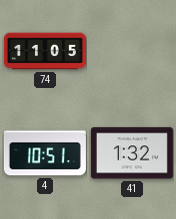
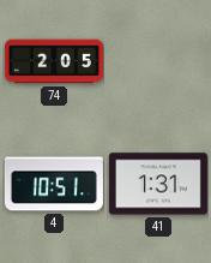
74: 11:05 -> 2:05 (54, 61)
41: 1:32 -> 1:31 (158, 184)
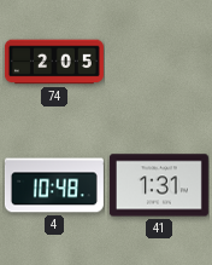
4: 10:51 -> 10:48 (54, 185)
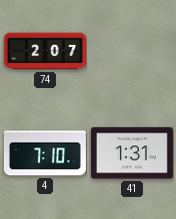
74: 2:05 -> 2:07 (45, 51)
4: 10:48 -> 7:10 (45, 153)
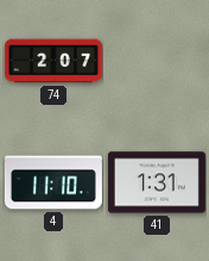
4: 7:10 -> 11:10 (53, 182)
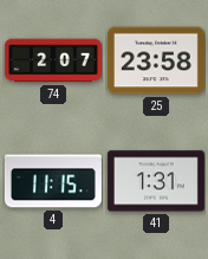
25: none -> 23:58 (156, 60)
4: 11:10 -> 11:15 (53, 181)
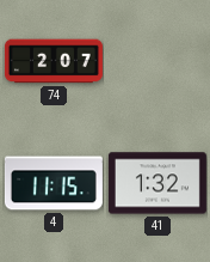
25: 23:58 -> none (156, 60)
41: 1:31 -> 1:32 (157, 183)
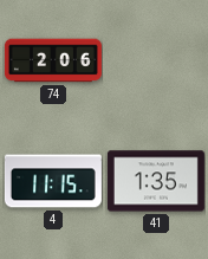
74: 2:07 -> 2:06 (53, 60)
41: 1:32 -> 1:35 (156, 181)
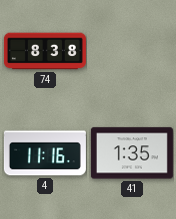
74: 2:06 -> 8:38 (45, 51)
4: 11:15 -> 11:16 (45, 153)
